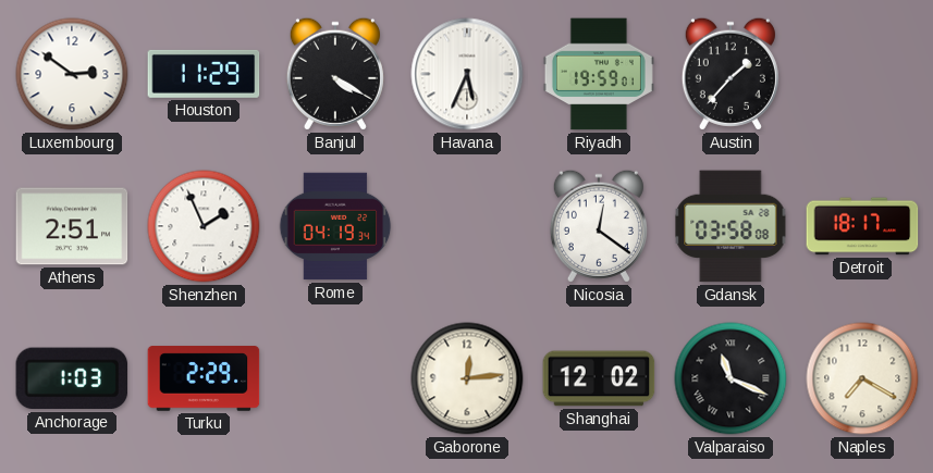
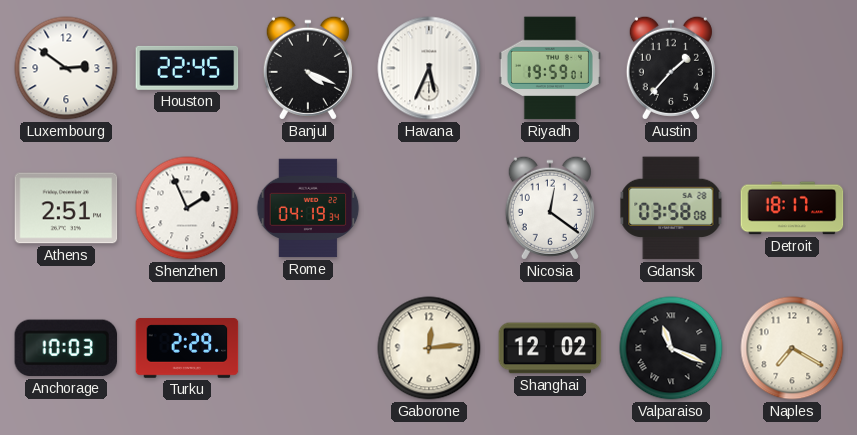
Houston: 11:29 -> 22:45 (187, 68)
Banjul: 4:20 -> 4:19 (308, 68)
Anchorage: 1:03 -> 10:03 (66, 348)
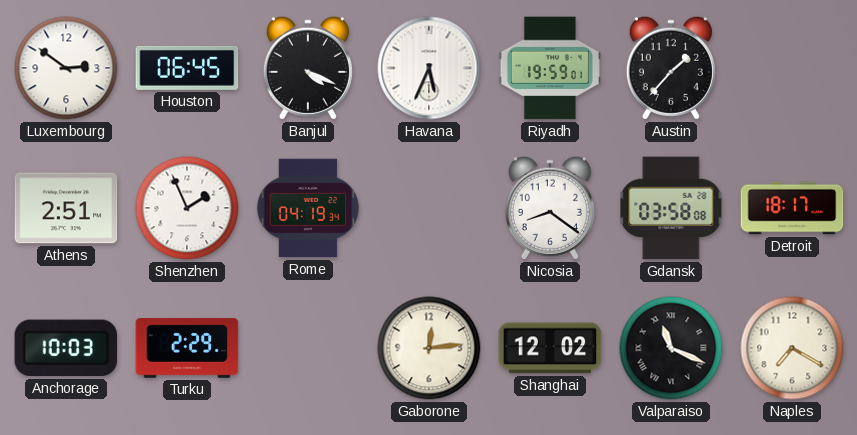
Houston: 22:45 -> 06:45 (187, 68)
Nicosia: 12:21 -> 8:21 (550, 208)
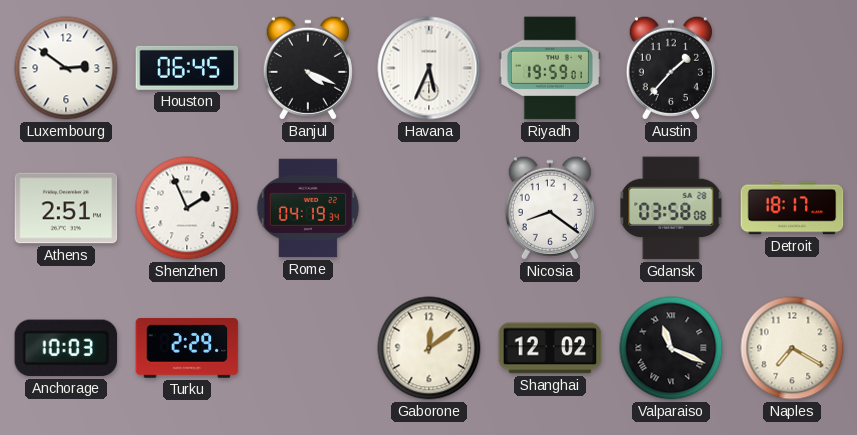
Gaborone: 12:14 -> 12:09 (429, 348)
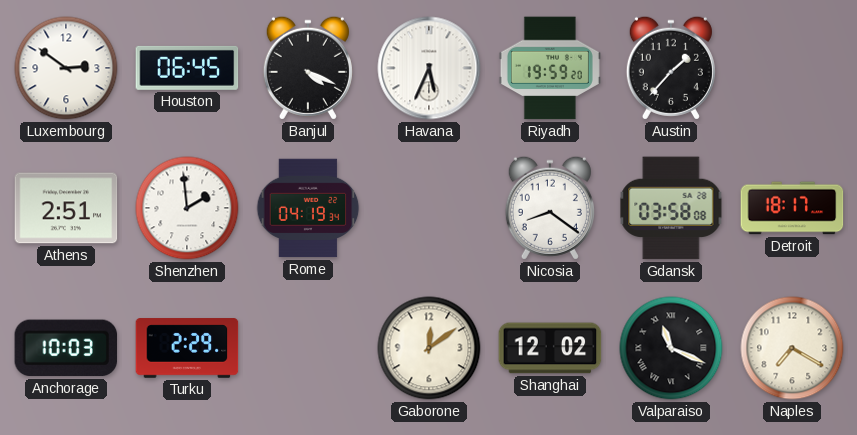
Riyadh: 19:59:01 -> 19:59:20 (550, 68)
Shenzhen: 1:56 -> 1:59 (187, 208)
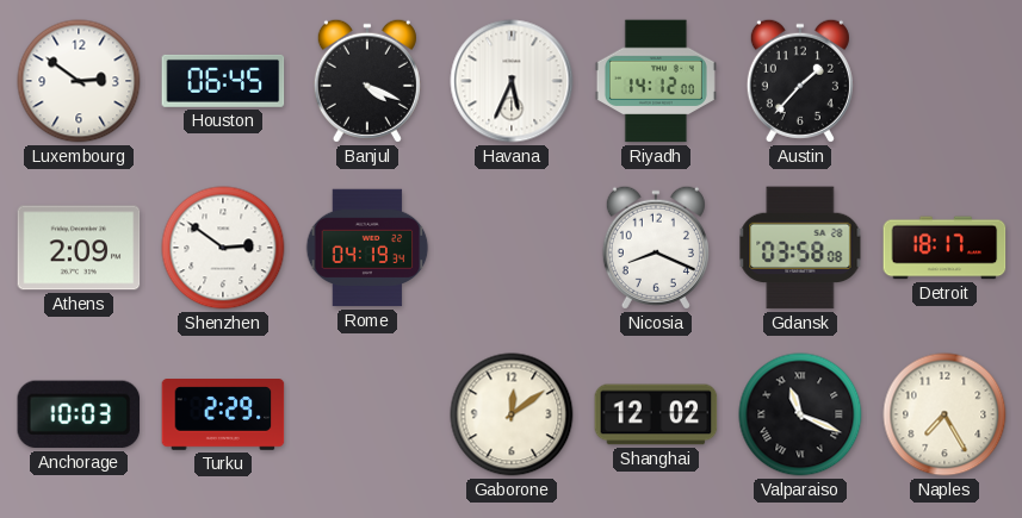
Riyadh: 19:59 -> 14:12 (656, 81)
Athens: 2:51 -> 2:09 (79, 248)
Shenzhen: 1:59 -> 2:51 (223, 248)
Nicosia: 8:21 -> 8:19 (656, 248)
Naples: 7:20 -> 7:25 (944, 414)
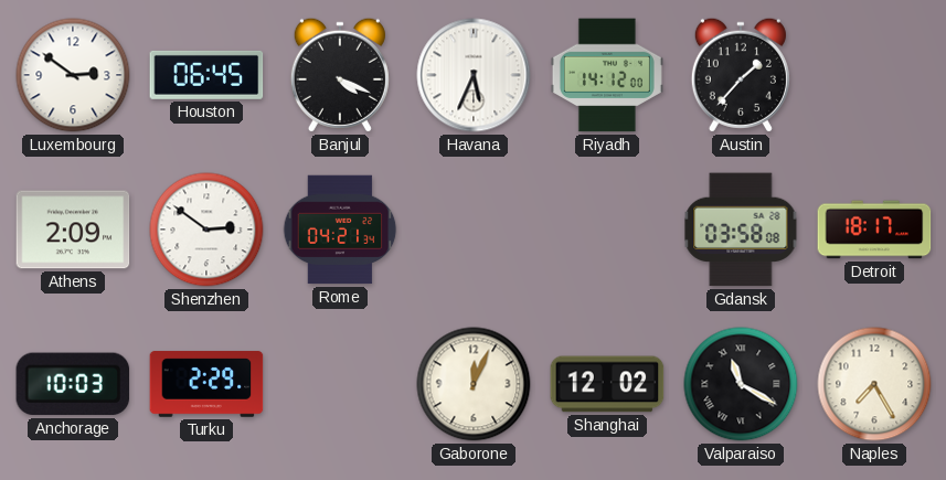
Rome: 04:19 -> 04:21 (340, 230)
Nicosia: 8:19 -> none (656, 248)
Gaborone: 12:09 -> 12:04 (474, 384)
Valparaiso: 11:19 -> 11:20 (741, 384)
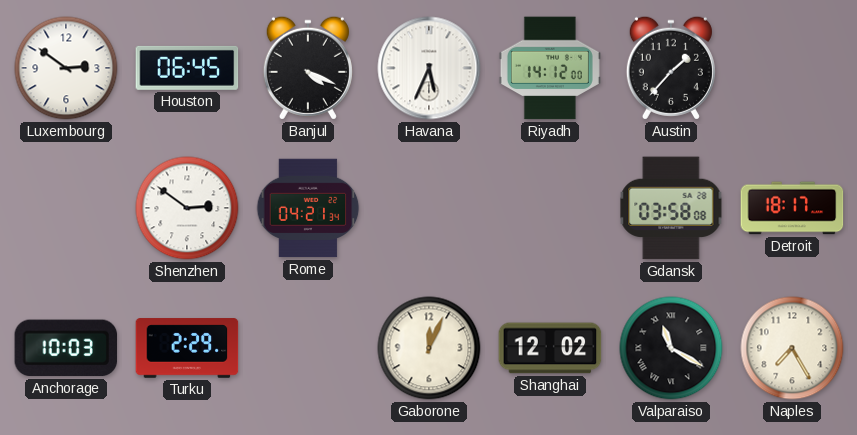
Athens: 2:09 -> none (73, 230)
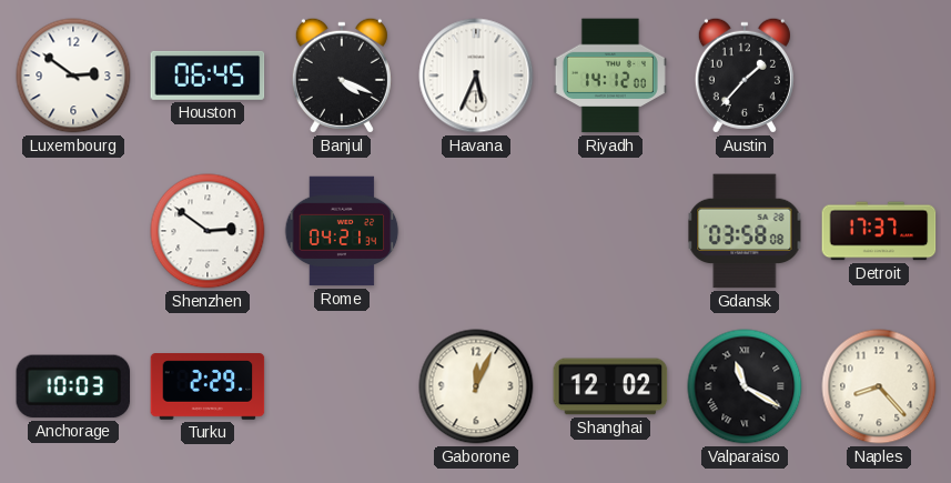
Detroit: 18:17 -> 17:37 (879, 231)
Naples: 7:25 -> 8:23 (879, 386)
